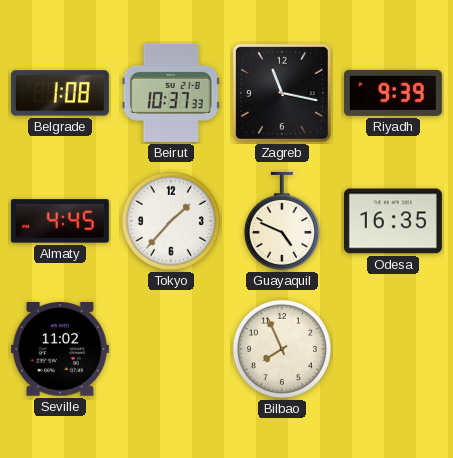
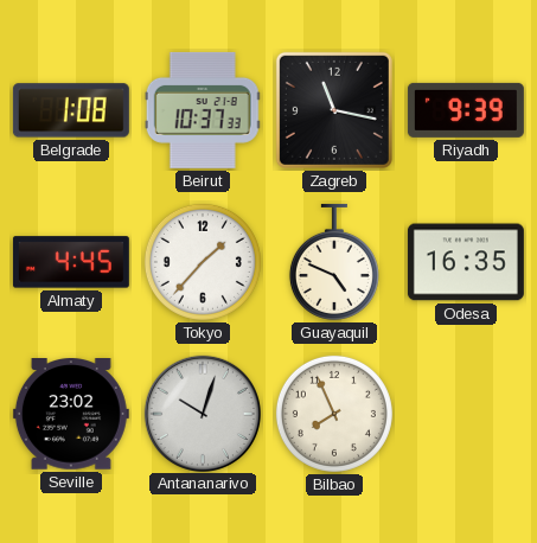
Seville: 11:02 -> 23:02 (71, 414)
Antananarivo: none -> 10:03 (202, 413)
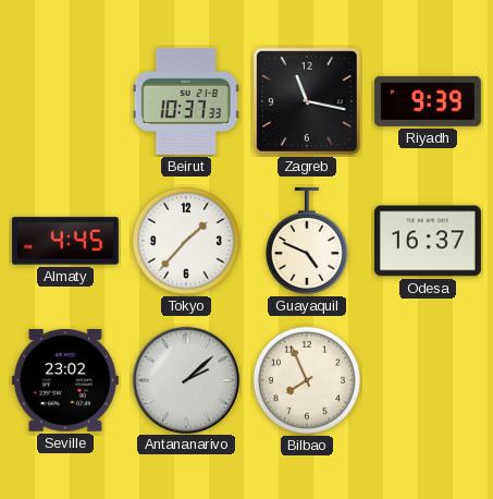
Belgrade: 1:08 -> none (71, 110)
Odesa: 16:35 -> 16:37 (428, 241)
Antananarivo: 10:03 -> 2:08 (185, 379)
